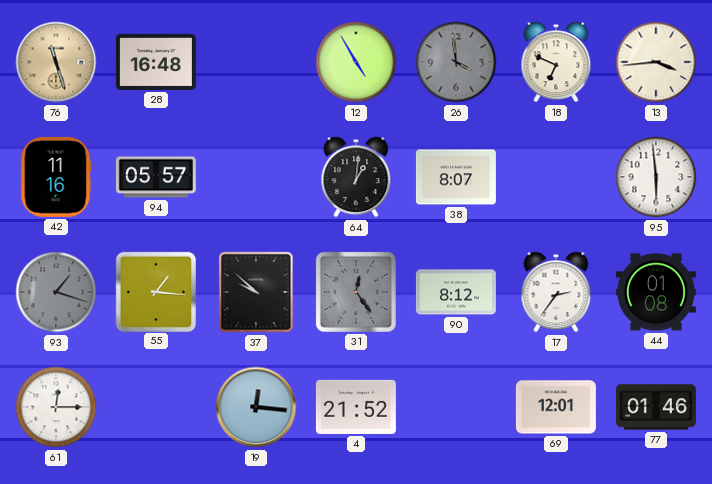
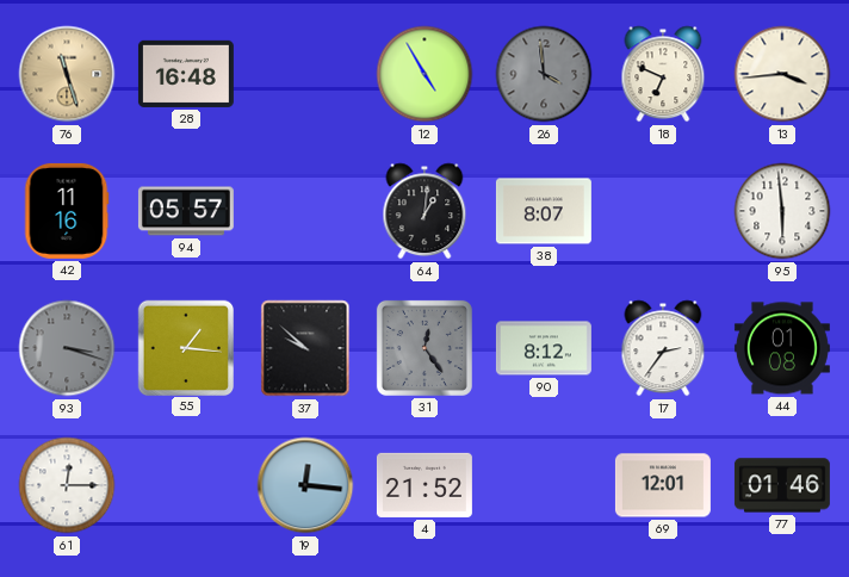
93: 1:18 -> 3:18 (67, 348)
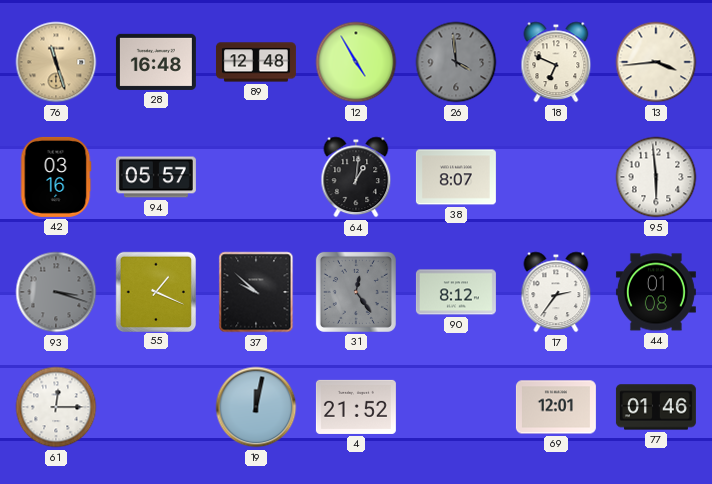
89: none -> 12:48 (256, 62)
42: 11:16 -> 03:16 (56, 177)
55: 1:16 -> 1:19 (155, 291)
19: 12:16 -> 12:02 (256, 407)
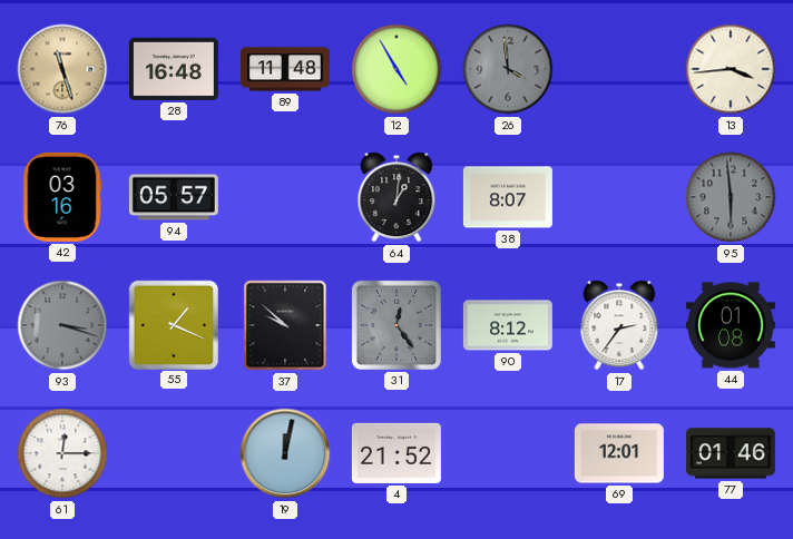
89: 12:48 -> 11:48 (285, 69)
18: 6:49 -> none (556, 62)
95 dial: white -> grey (731, 197)
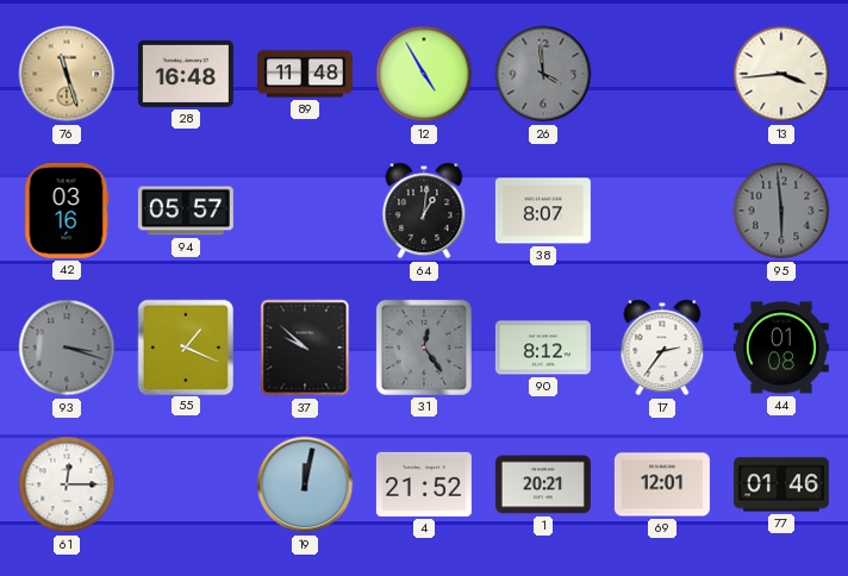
1: none -> 20:21 (543, 484)
